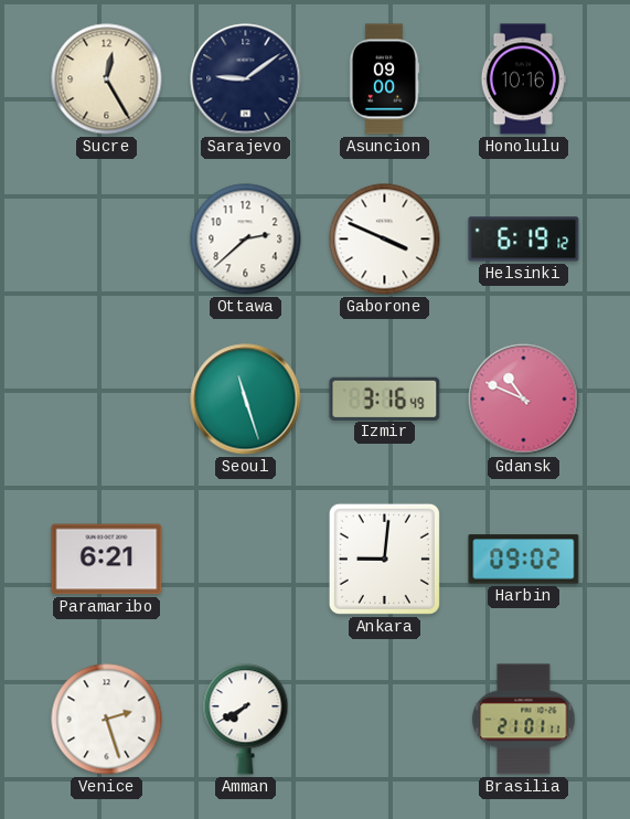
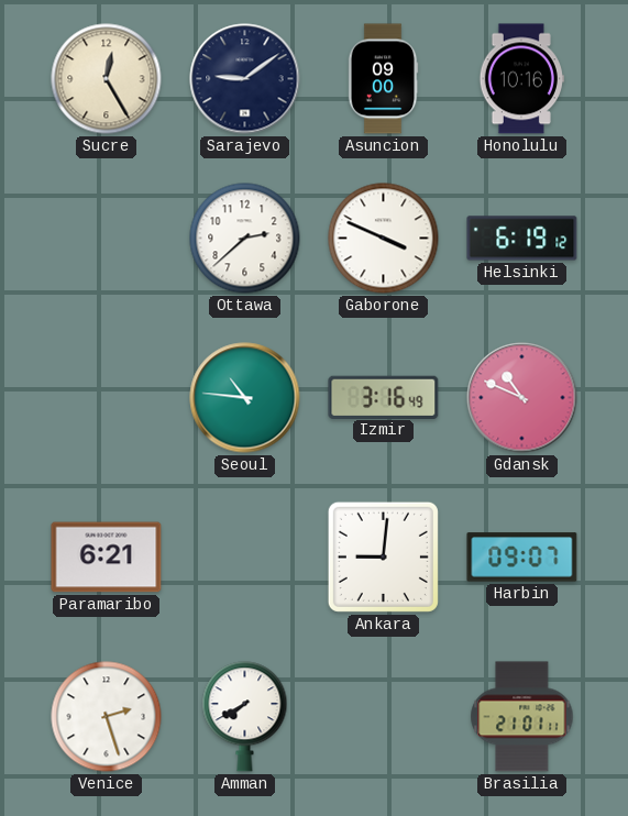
Seoul: 11:27 -> 10:46 (245, 398)
Harbin: 09:02 -> 09:07 (522, 558)
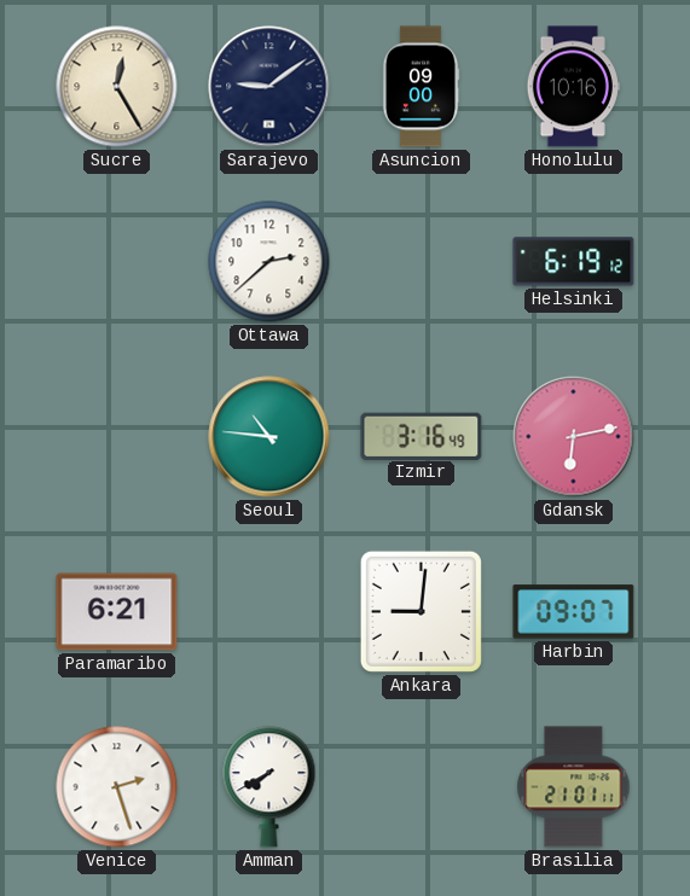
Gaborone: 3:49 -> none (384, 239)
Gdansk: 10:49 -> 6:13 (574, 437)
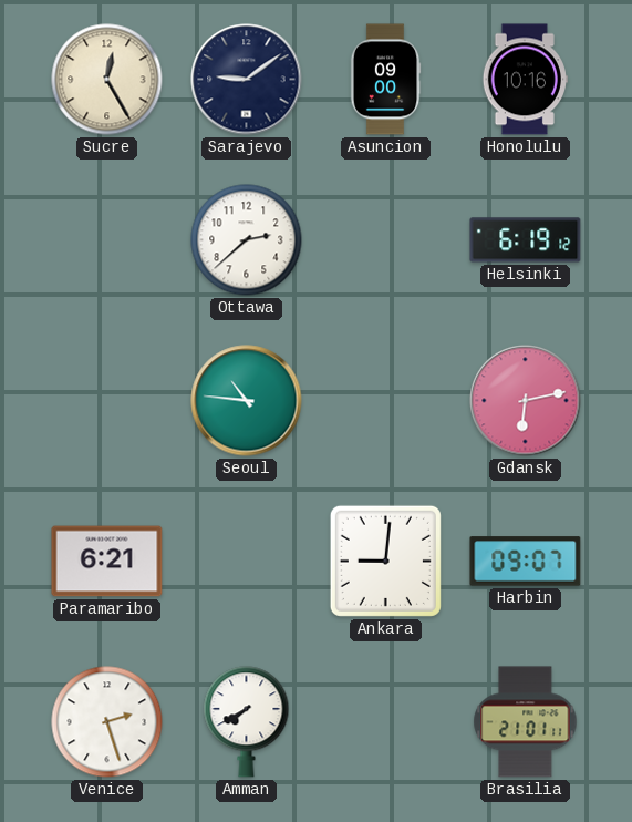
Izmir: 3:16 -> none (422, 436)
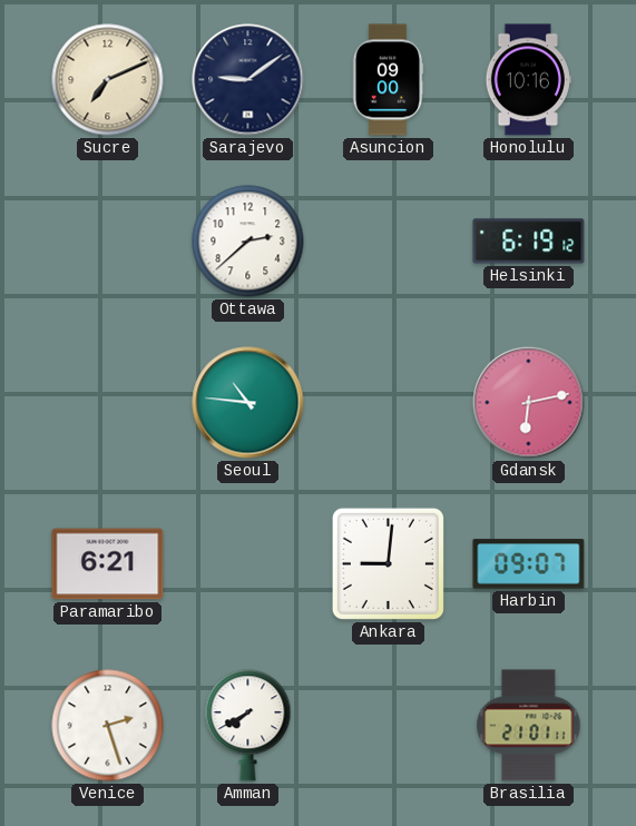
Sucre: 12:25 -> 7:11 (108, 80)
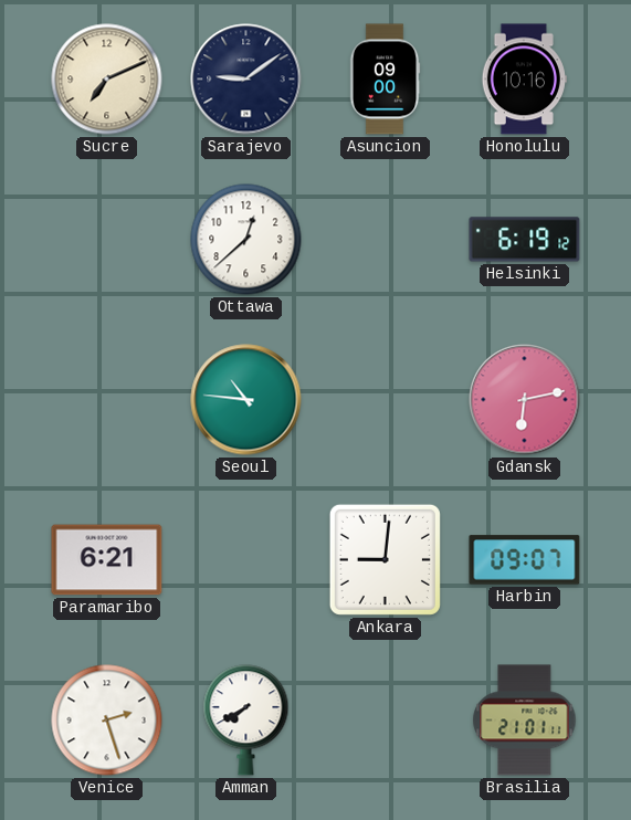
Ottawa: 2:38 -> 12:38 (246, 240)
